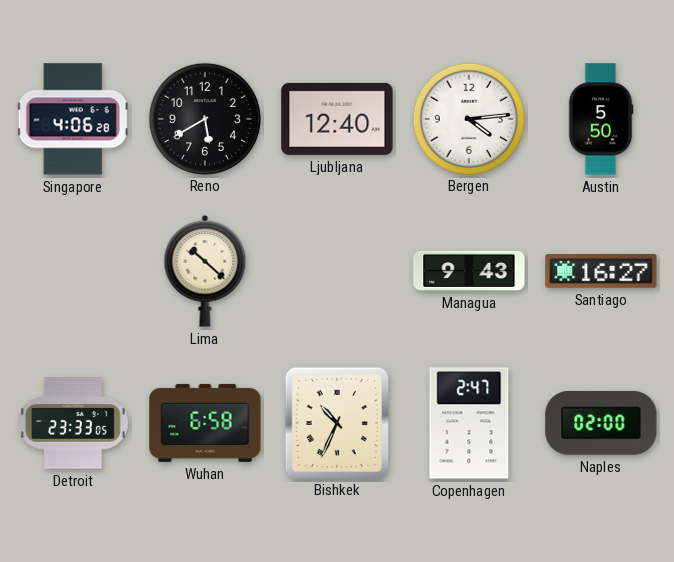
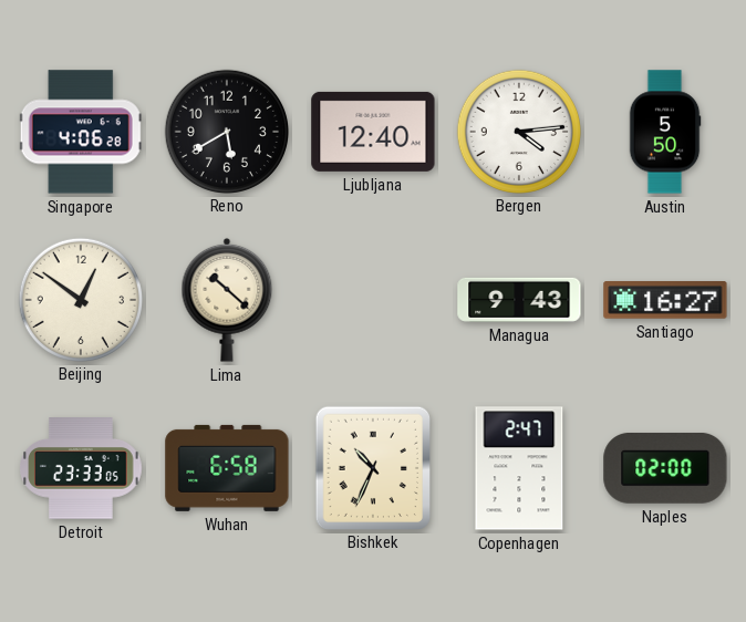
Beijing: none -> 12:51 (80, 299)
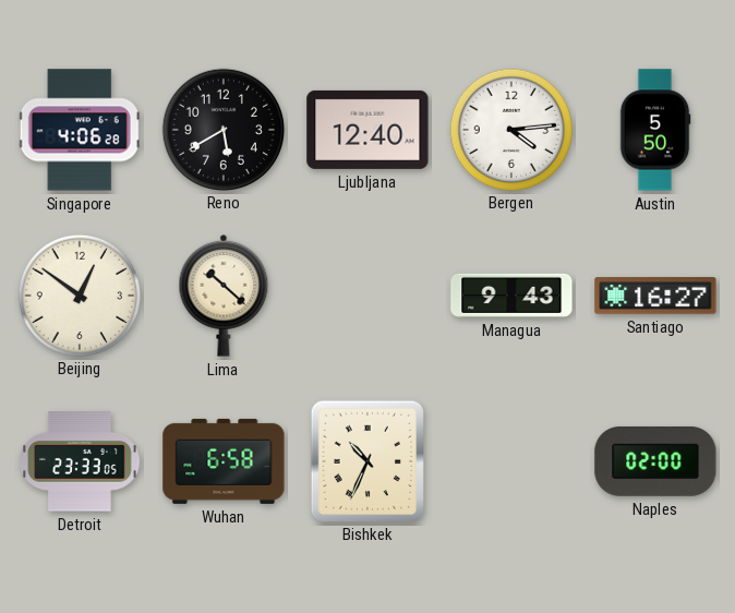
Copenhagen: 2:47 -> none (519, 468)
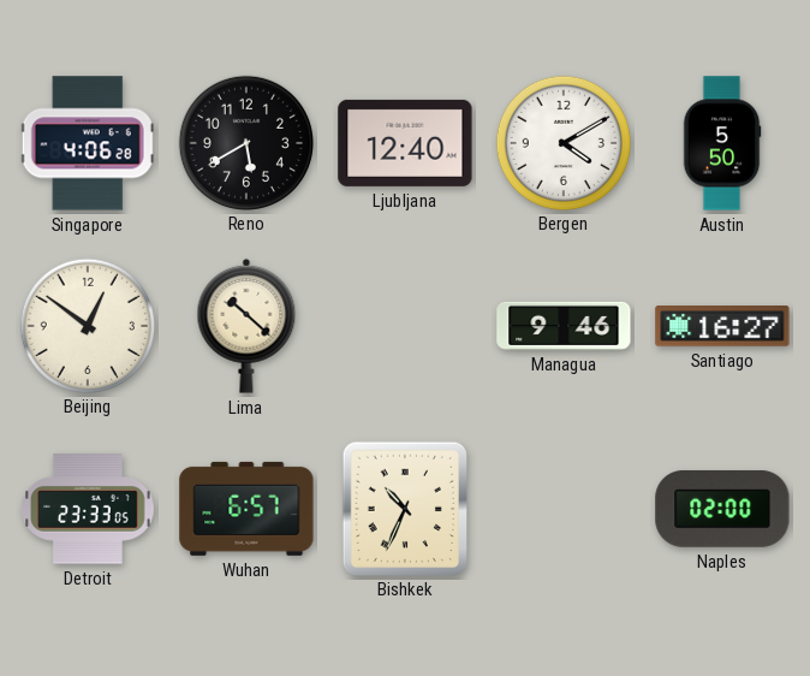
Bergen: 4:14 -> 4:10 (562, 142)
Managua: 9:43 -> 9:46 (564, 326)
Wuhan: 6:58 -> 6:57 (246, 509)
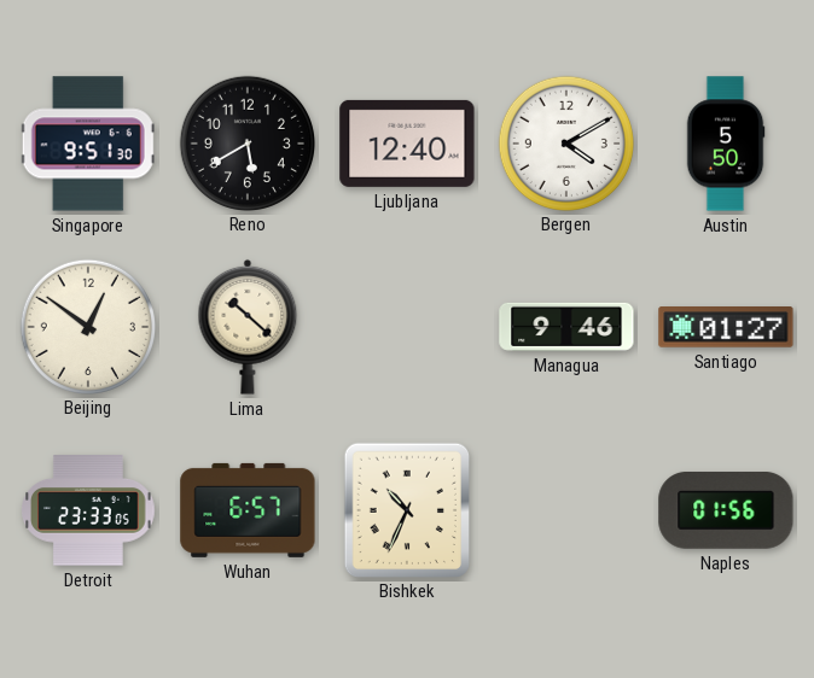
Singapore: 4:06 -> 9:51 (88, 144)
Santiago: 16:27 -> 01:27 (726, 327)
Naples: 02:00 -> 01:56 (726, 510)
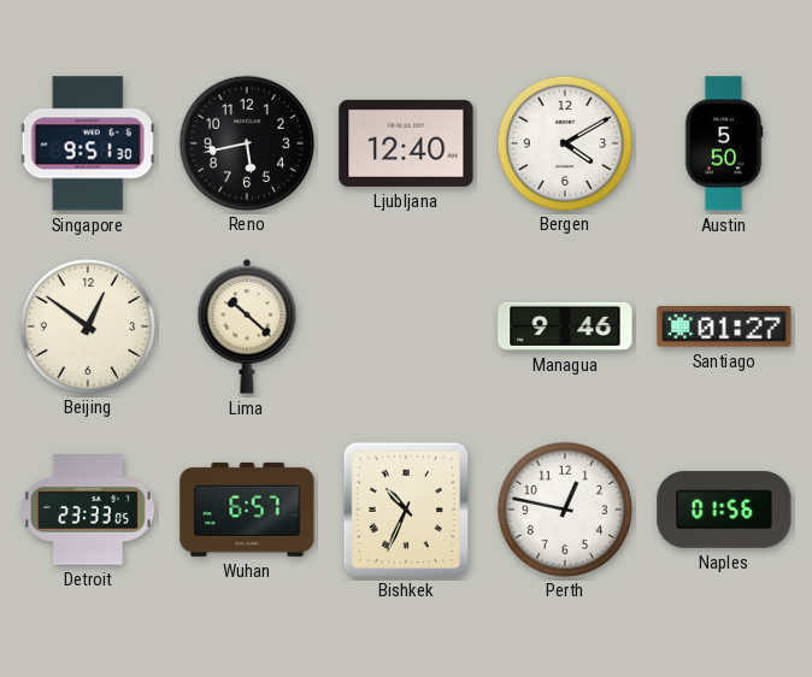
Reno: 5:40 -> 5:43 (246, 142)
Perth: none -> 12:47 (564, 508)
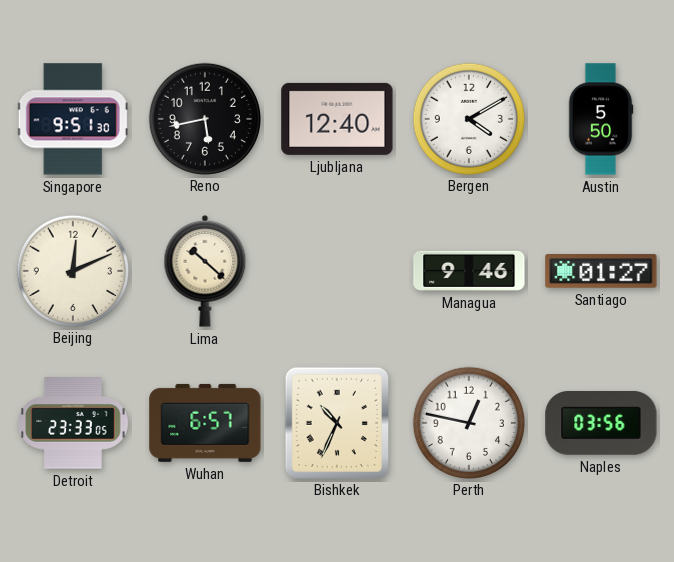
Beijing: 12:51 -> 12:11 (72, 270)
Naples: 01:56 -> 03:56 (601, 423)
